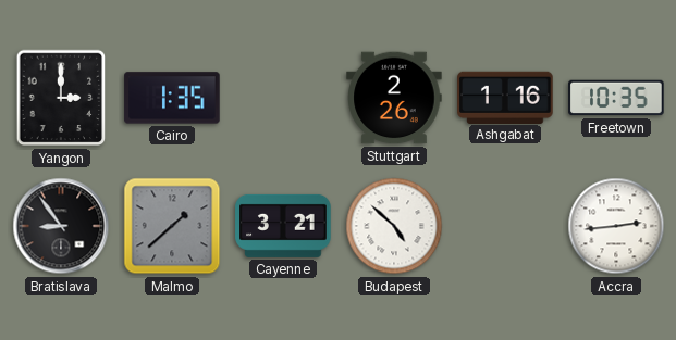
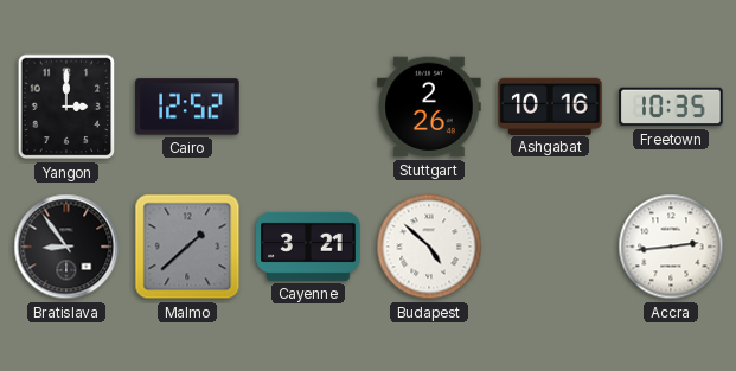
Cairo: 1:35 -> 12:52 (187, 107)
Ashgabat: 1:16 -> 10:16 (550, 105)
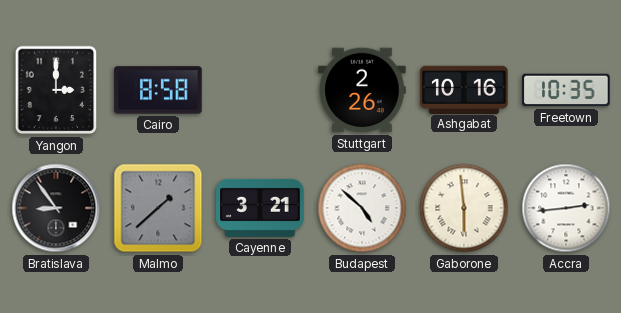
Cairo: 12:52 -> 8:58 (158, 90)
Gaborone: none -> 5:59 (464, 208)
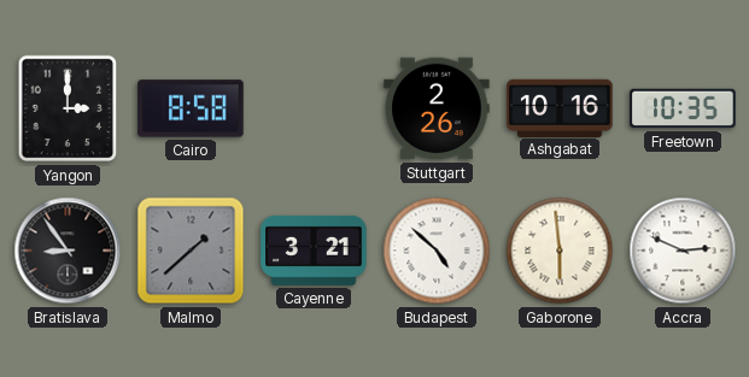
Accra: 2:44 -> 2:49 (683, 251)
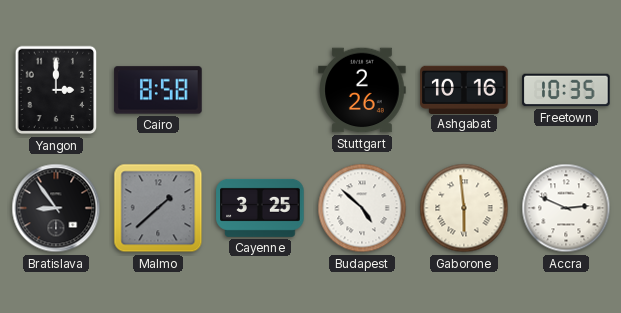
Cayenne: 3:21 -> 3:25 (260, 208)
